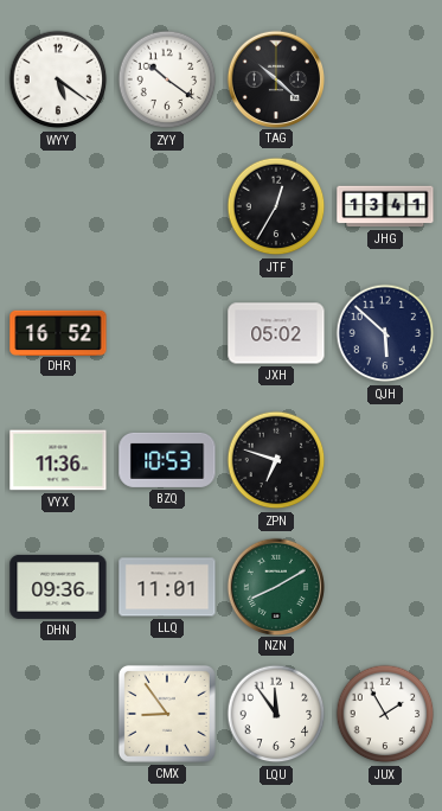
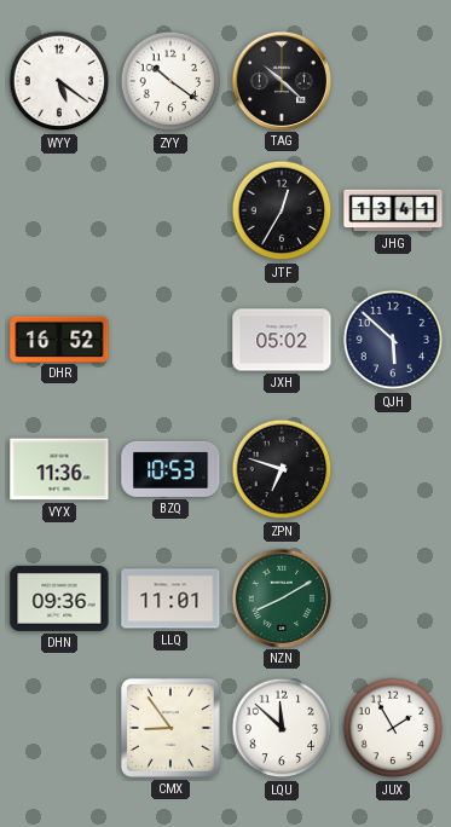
LQU: 11:54 -> 11:52 (282, 728)
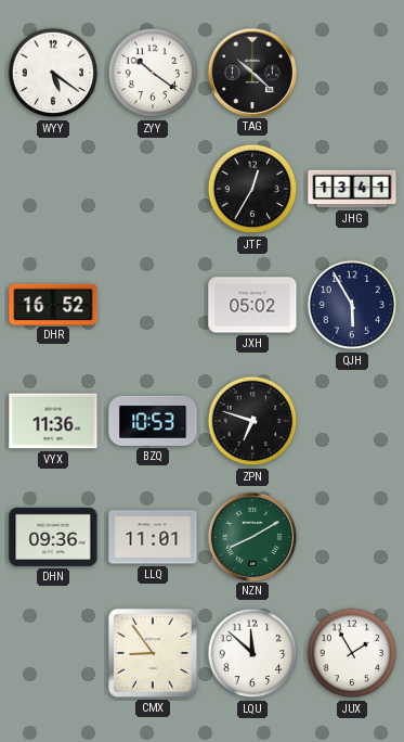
QJH: 5:52 -> 5:55 (352, 305)
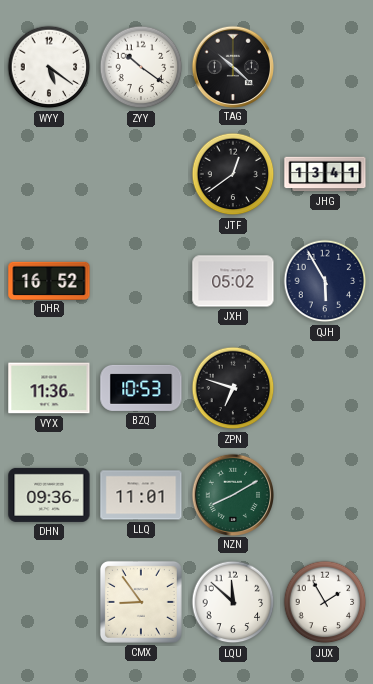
JTF: 12:35 -> 12:39 (233, 174)
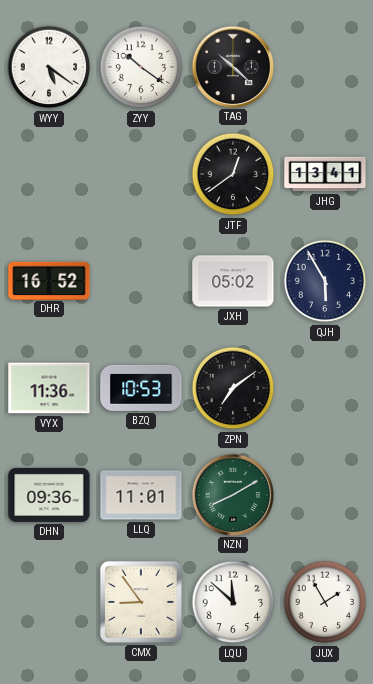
ZPN: 6:48 -> 7:09 (233, 388)
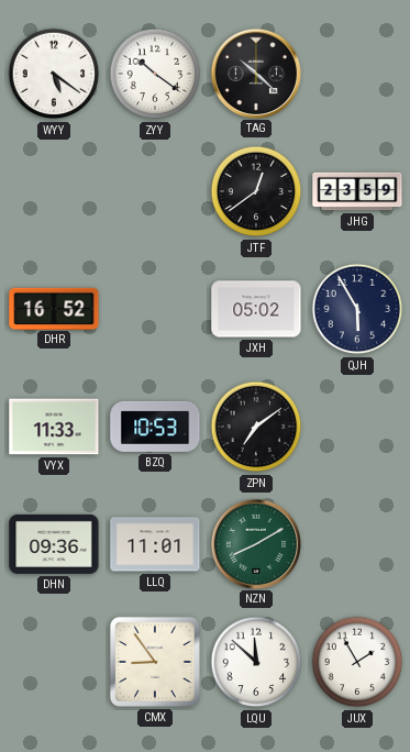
JHG: 13:41 -> 23:59 (357, 191)
VYX: 11:36 -> 11:33 (54, 427)
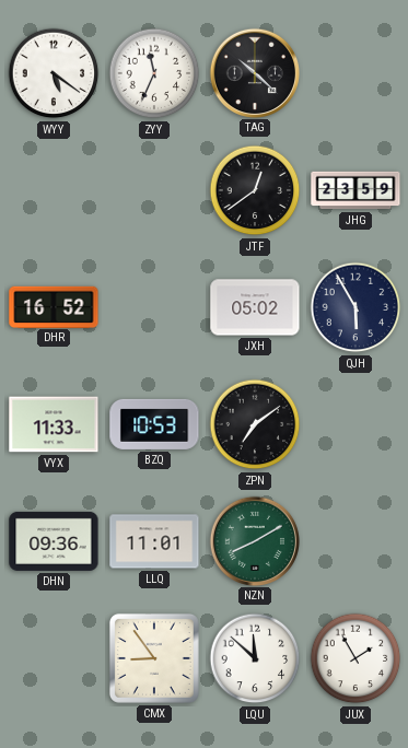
ZYY: 10:21 -> 11:34 (154, 73)
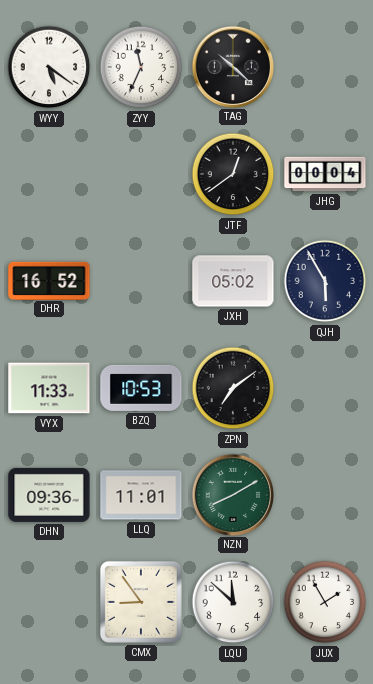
JHG: 23:59 -> 00:04 (325, 174)
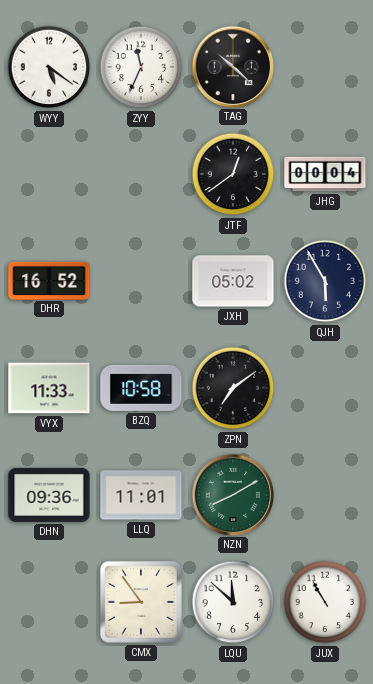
BZQ: 10:53 -> 10:58 (141, 388)
JUX: 1:55 -> 10:55 (325, 602)
